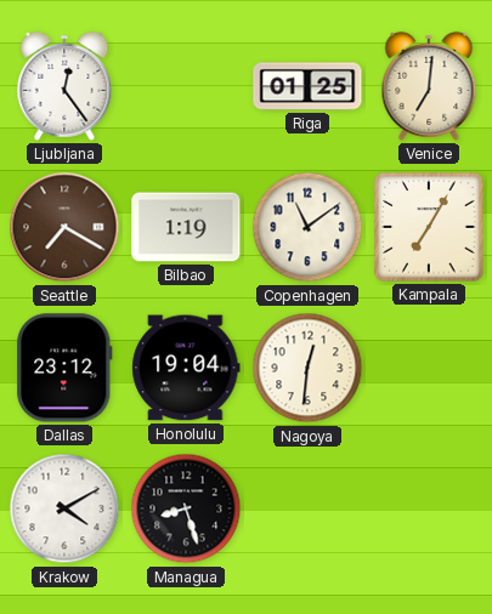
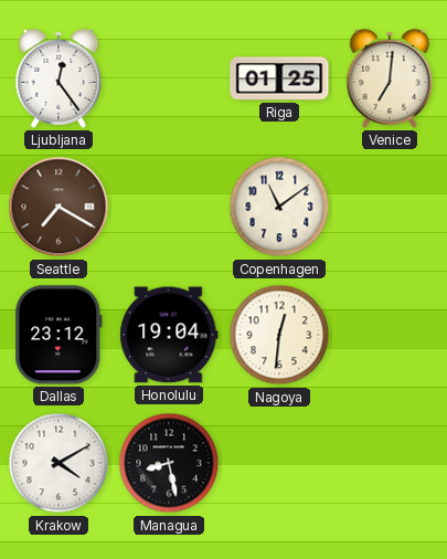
Bilbao: 1:19 -> none (186, 227)
Kampala: 7:05 -> none (429, 227)
Managua: 8:27 -> 8:28 (169, 463)
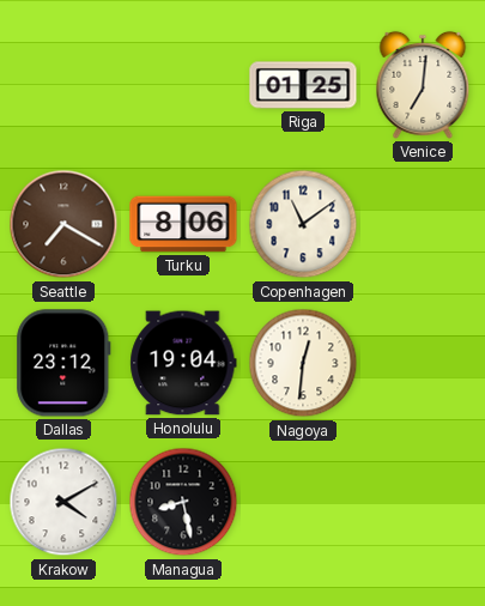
Ljubljana: 12:24 -> none (58, 78)
Turku: none -> 8:06 (183, 224)
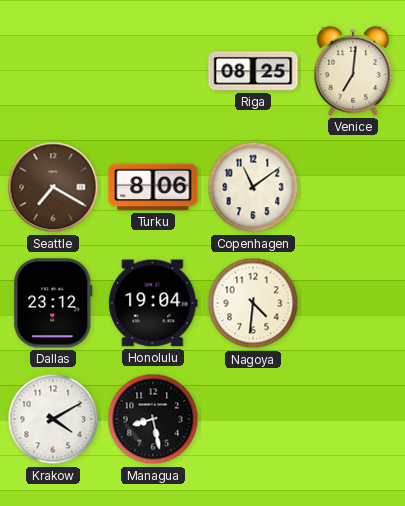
Riga: 01:25 -> 08:25 (253, 71)
Nagoya: 12:31 -> 4:31 (253, 303)
